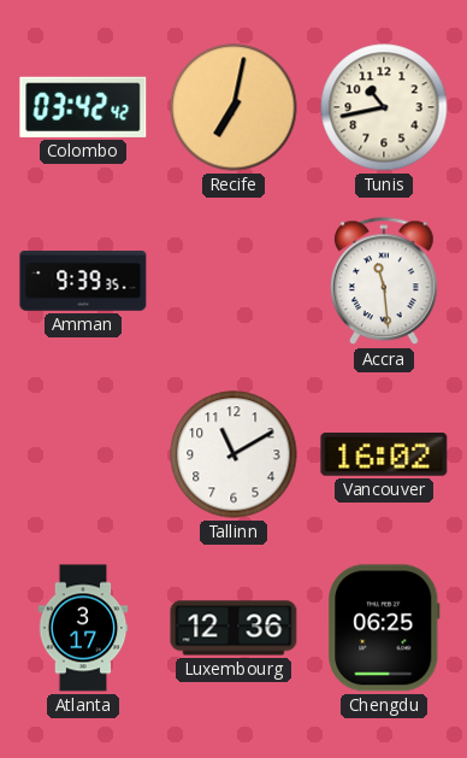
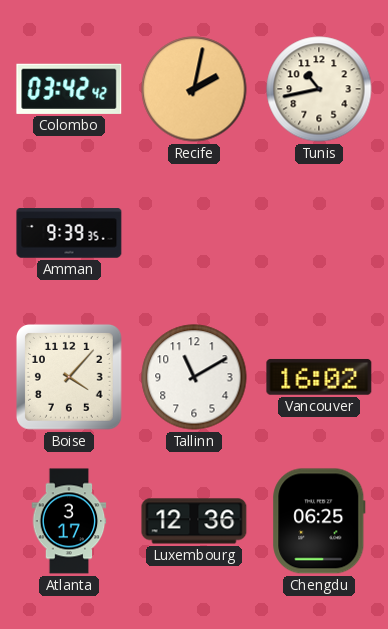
Recife: 7:02 -> 2:02 (194, 89)
Accra: 11:29 -> none (385, 282)
Boise: none -> 4:07 (69, 377)
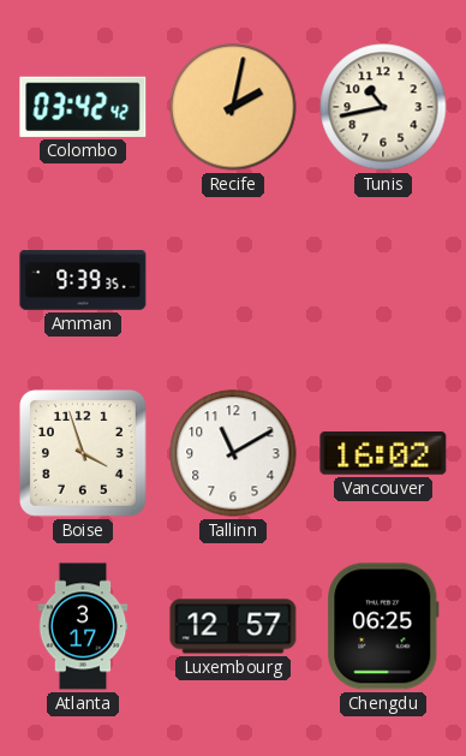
Boise: 4:07 -> 3:57 (83, 453)
Luxembourg: 12:36 -> 12:57 (233, 626)
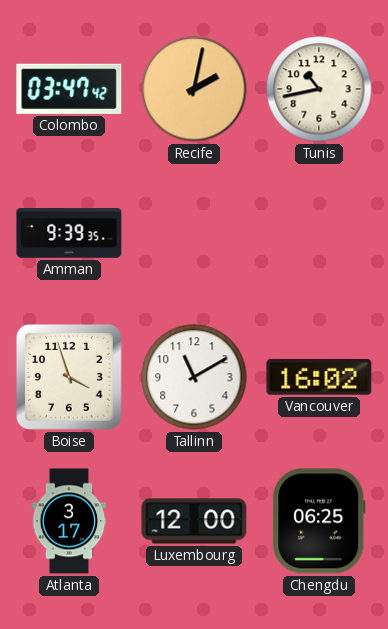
Colombo: 03:42 -> 03:47 (69, 89)
Luxembourg: 12:57 -> 12:00 (194, 521)
